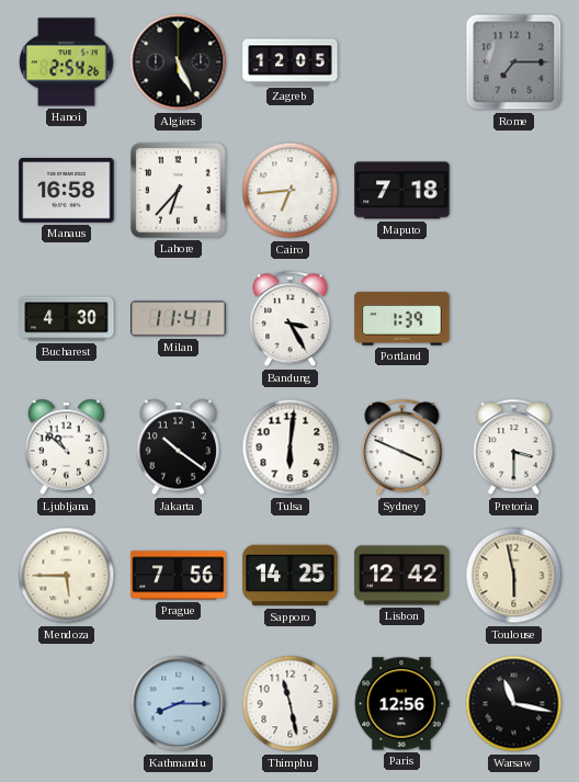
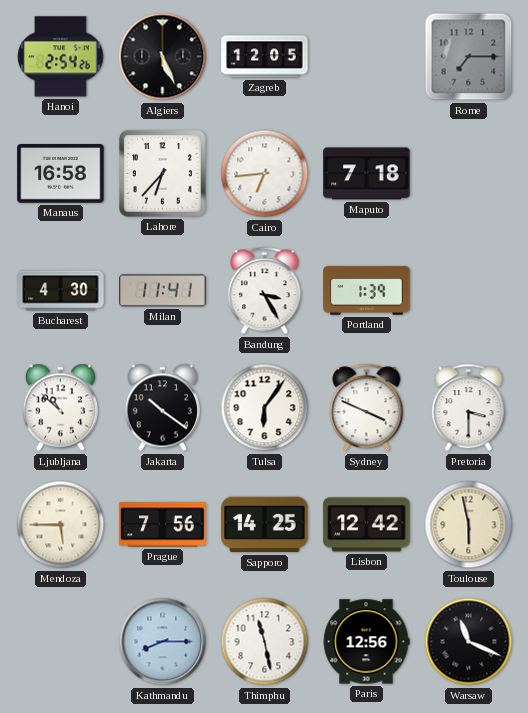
Tulsa: 6:01 -> 6:06 (265, 408)
Warsaw: 11:17 -> 11:19 (469, 642)
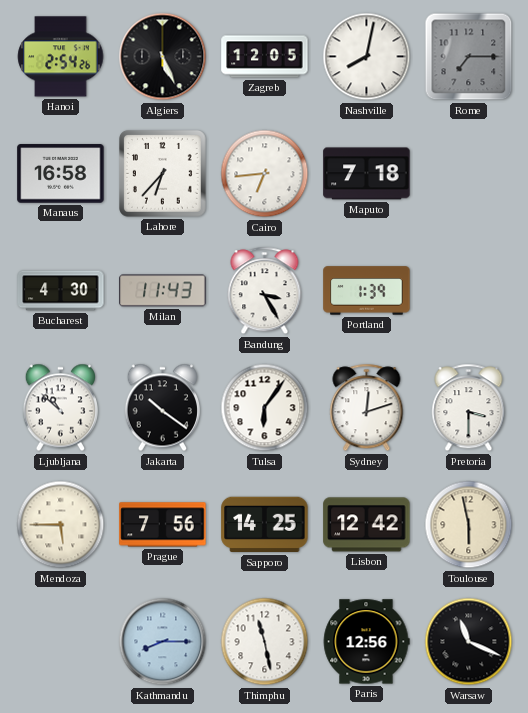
Nashville: none -> 8:02 (367, 57)
Milan: 11:41 -> 11:43 (163, 291)
Sydney: 3:49 -> 12:12 (367, 408)
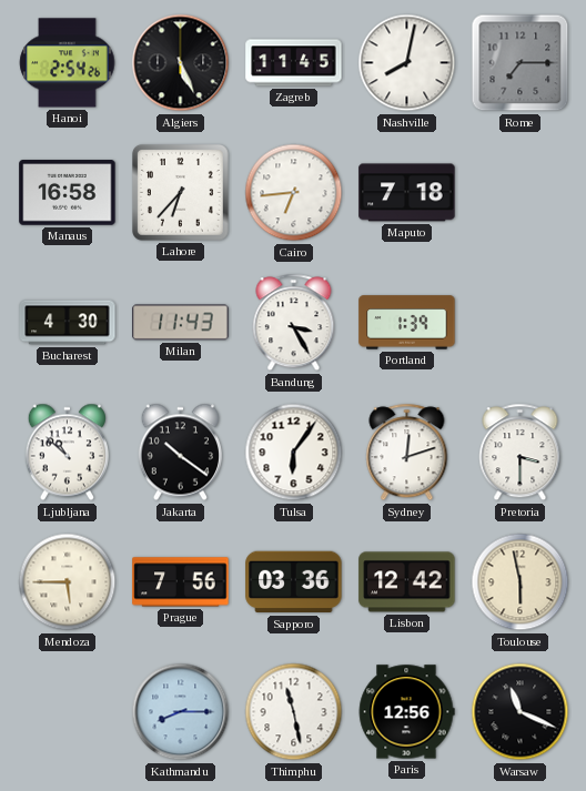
Zagreb: 12:05 -> 11:45 (294, 63)
Sapporo: 14:25 -> 03:36 (294, 582)
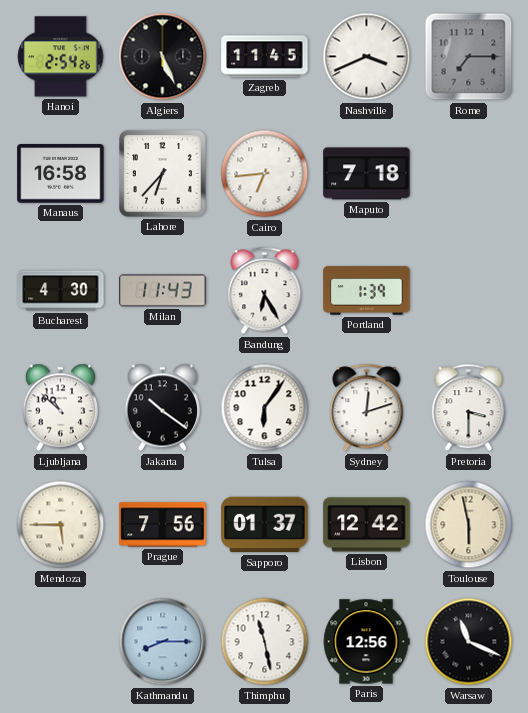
Nashville: 8:02 -> 3:41 (367, 57)
Bandung: 3:25 -> 6:25 (265, 291)
Sapporo: 03:36 -> 01:37 (265, 525)
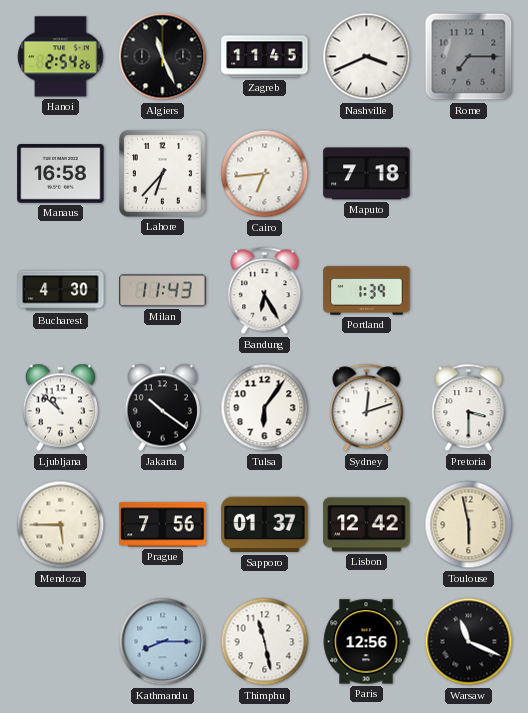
Algiers: 5:26 -> 11:26 (163, 57)
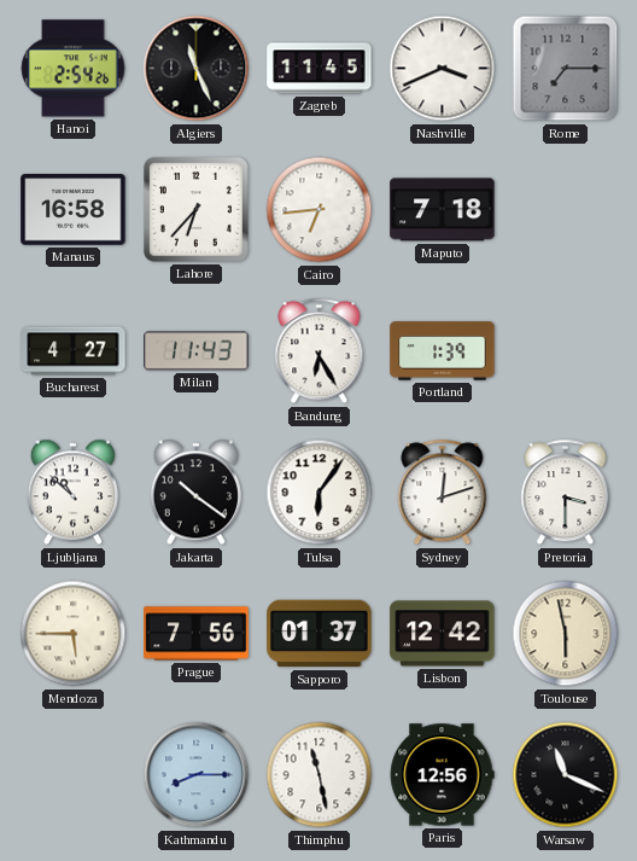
Bucharest: 4:30 -> 4:27 (74, 351)
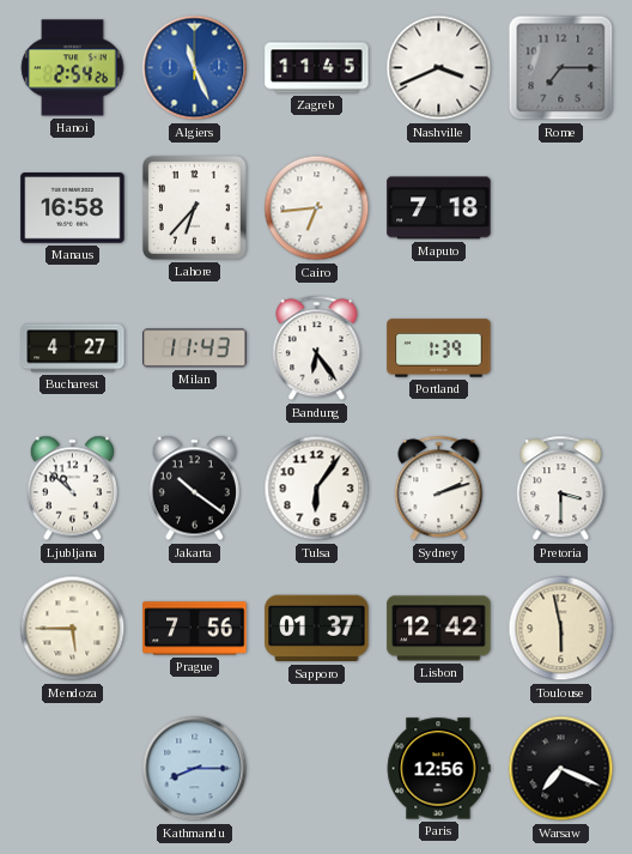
Algiers dial: black -> blue (195, 68)
Bandung: 6:25 -> 6:24 (317, 349)
Sydney: 12:12 -> 2:12 (439, 489)
Thimphu: 11:28 -> none (320, 775)
Warsaw: 11:19 -> 7:19 (561, 769)
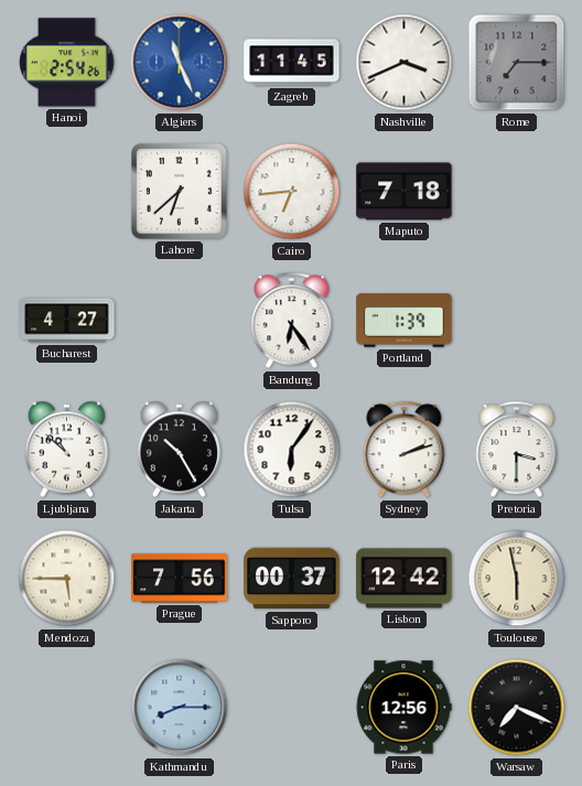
Manaus: 16:58 -> none (73, 208)
Lahore: 6:37 -> 6:38 (180, 192)
Milan: 11:43 -> none (195, 349)
Jakarta: 10:21 -> 10:25 (179, 450)
Sapporo: 01:37 -> 00:37 (292, 579)
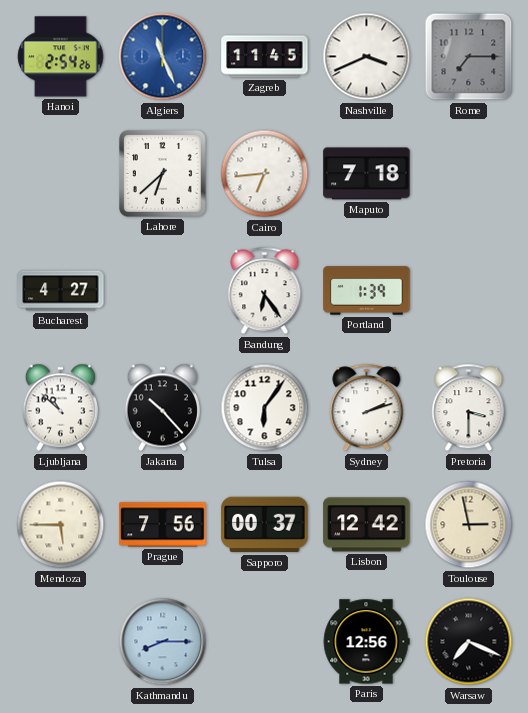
Jakarta: 10:25 -> 10:23 (162, 408)
Toulouse: 5:58 -> 2:58 (469, 525)
